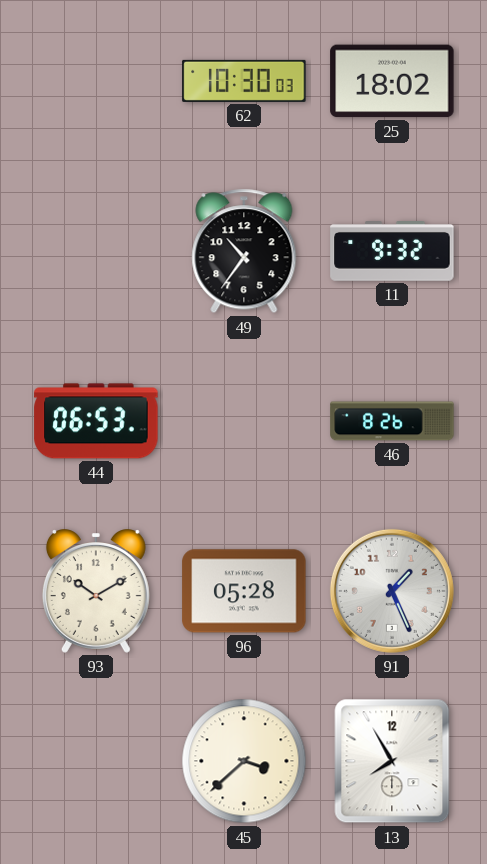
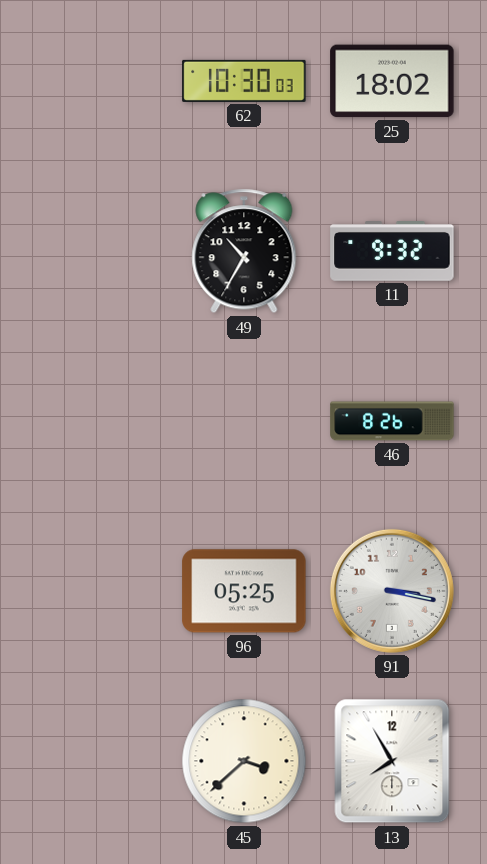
49: 10:36 -> 10:35 (244, 251)
44: 06:53 -> none (96, 421)
93: 10:10 -> none (96, 591)
96: 05:28 -> 05:25 (244, 591)
91: 1:26 -> 3:17 (392, 591)
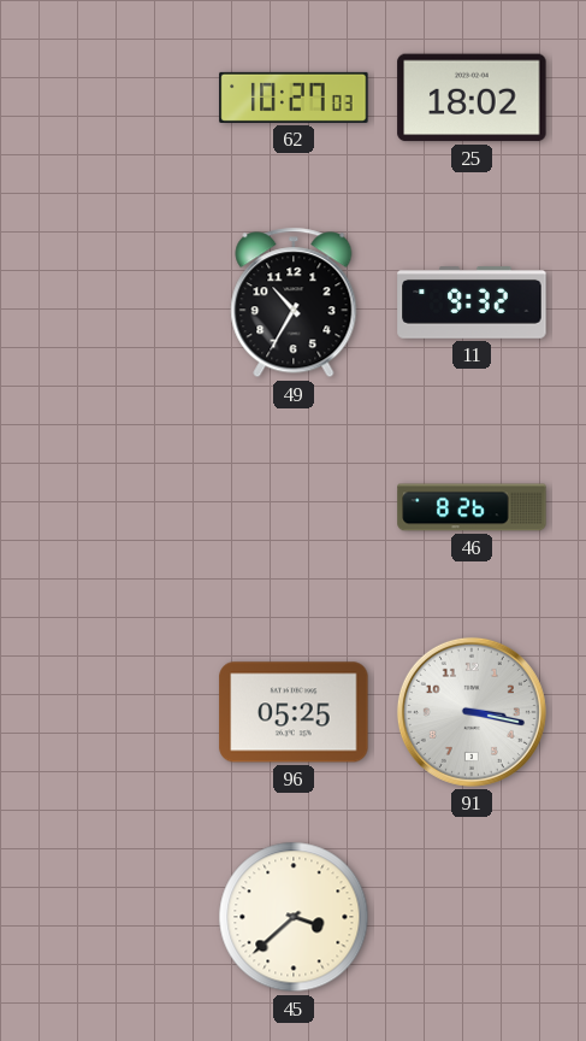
62: 10:30 -> 10:27 (294, 98)
13: 7:55 -> none (392, 761)
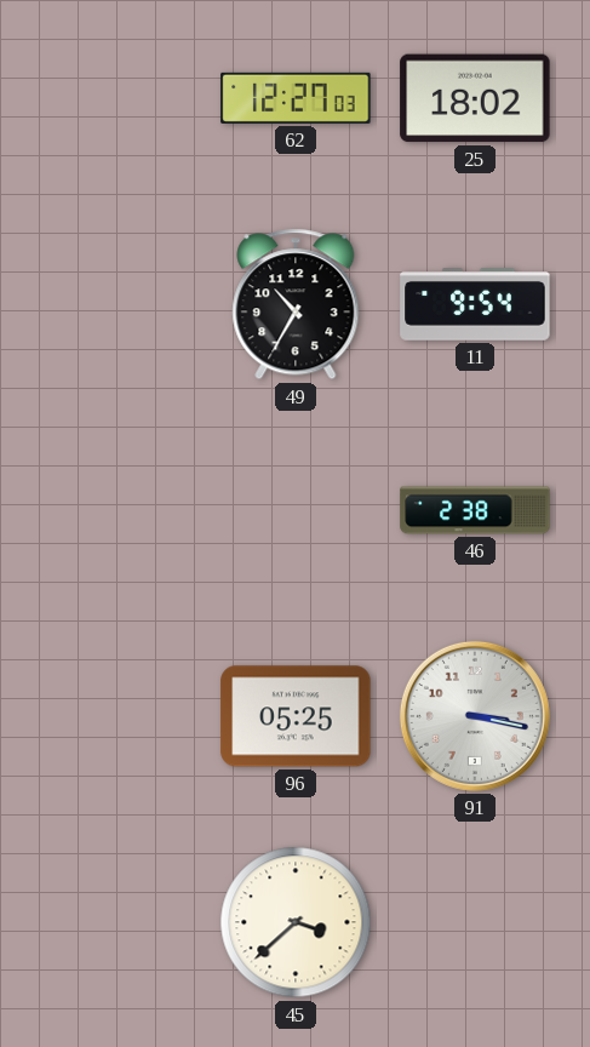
62: 10:27 -> 12:27 (296, 98)
11: 9:32 -> 9:54 (475, 305)
46: 8:26 -> 2:38 (475, 510)
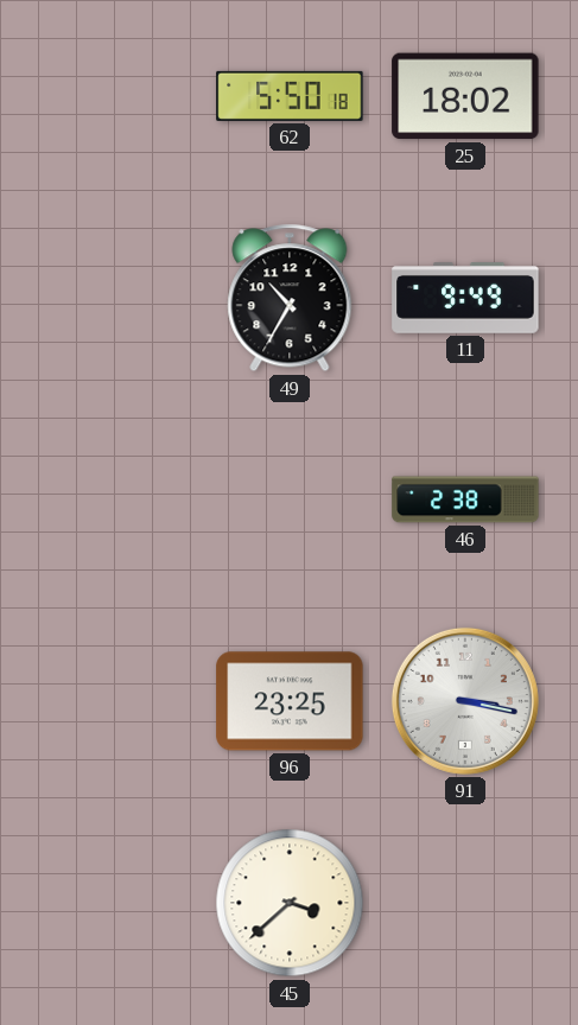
62: 12:27 -> 5:50 (290, 96)
11: 9:54 -> 9:49 (465, 299)
96: 05:25 -> 23:25 (290, 701)
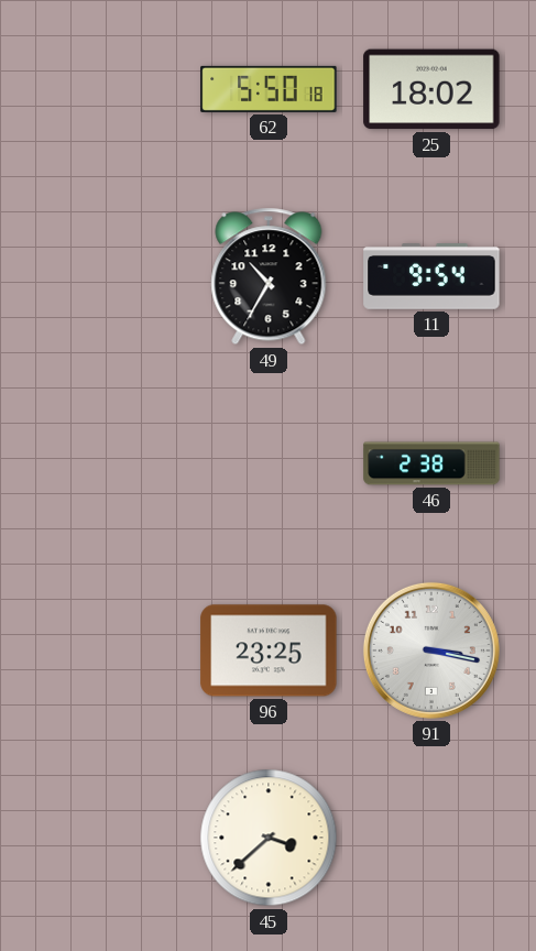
11: 9:49 -> 9:54 (431, 277)
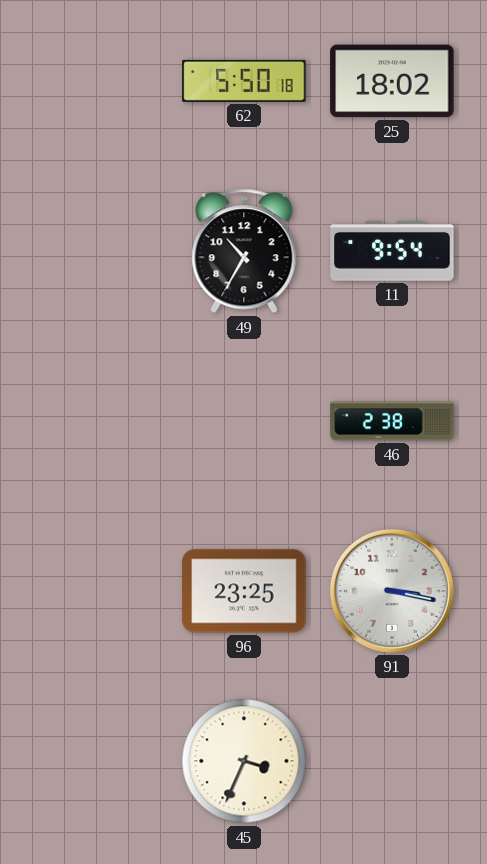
45: 3:38 -> 3:34 (244, 761)
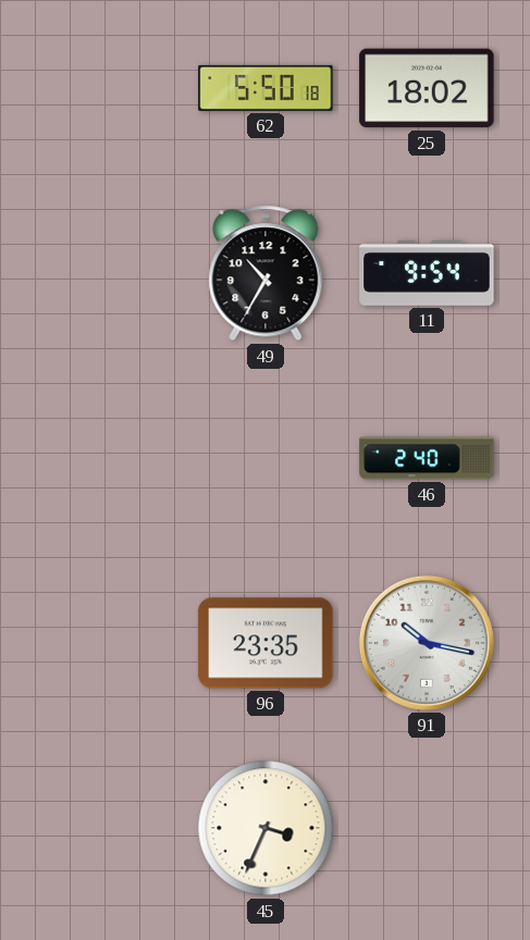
46: 2:38 -> 2:40 (427, 458)
96: 23:25 -> 23:35 (266, 643)
91: 3:17 -> 10:17 (427, 643)
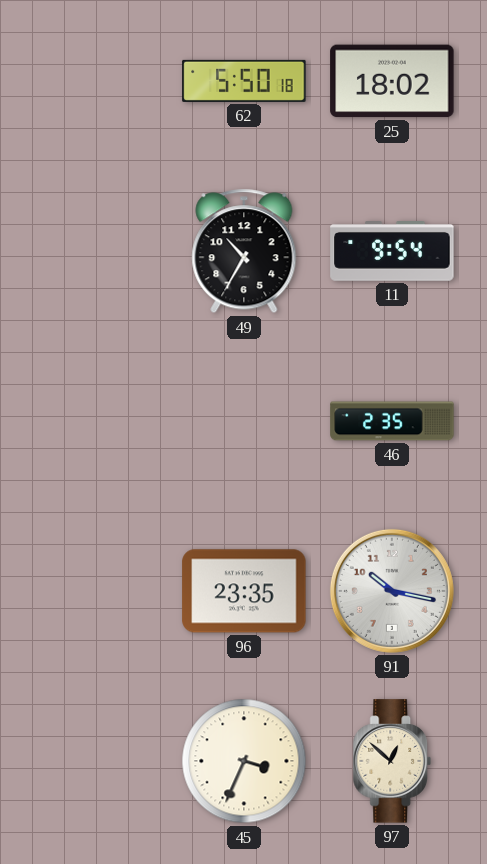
46: 2:40 -> 2:35 (392, 421)
97: none -> 12:52 (392, 761)
